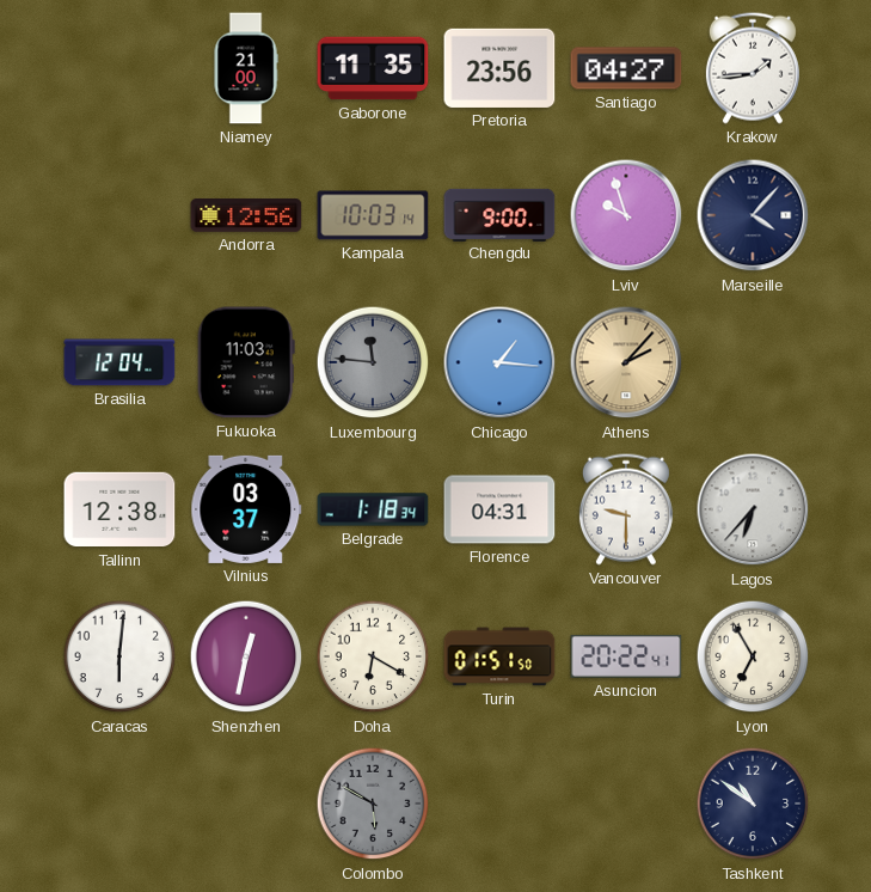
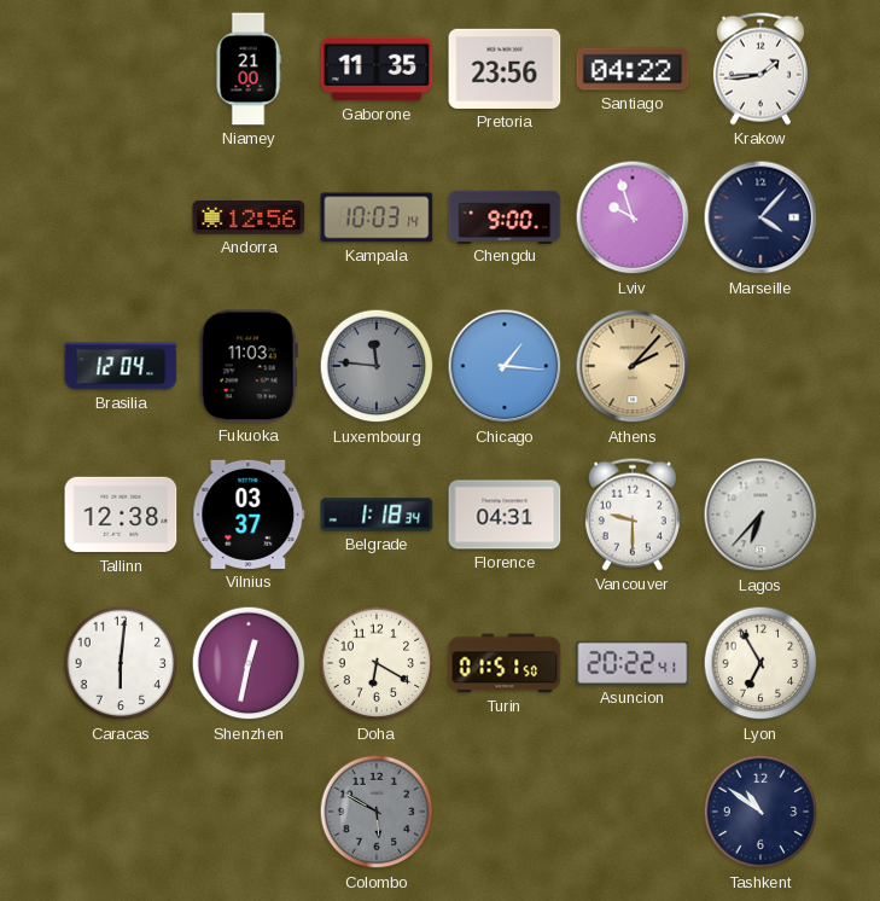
Santiago: 04:27 -> 04:22 (633, 69)
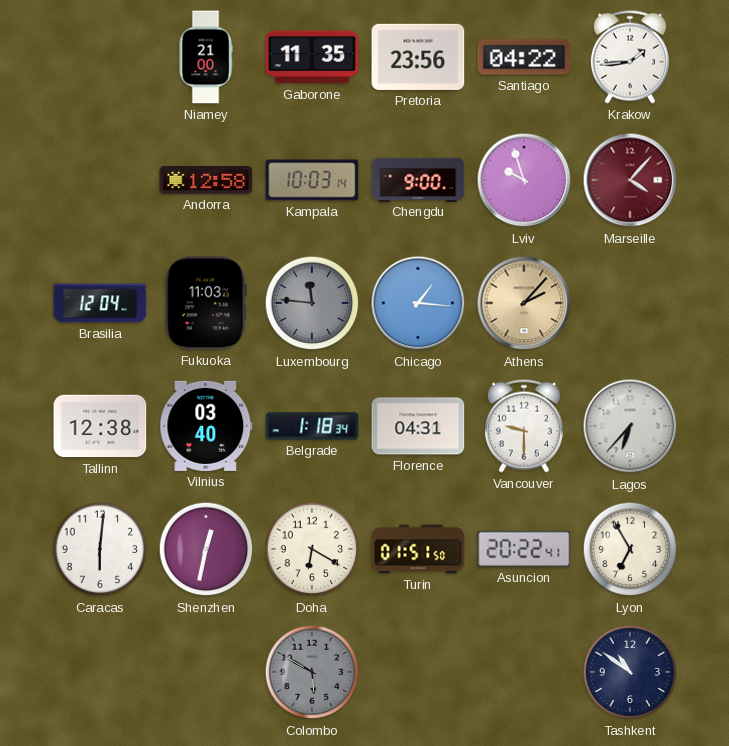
Andorra: 12:56 -> 12:58 (206, 180)
Marseille dial: navy -> burgundy (630, 180)
Vilnius: 03:37 -> 03:40 (206, 426)
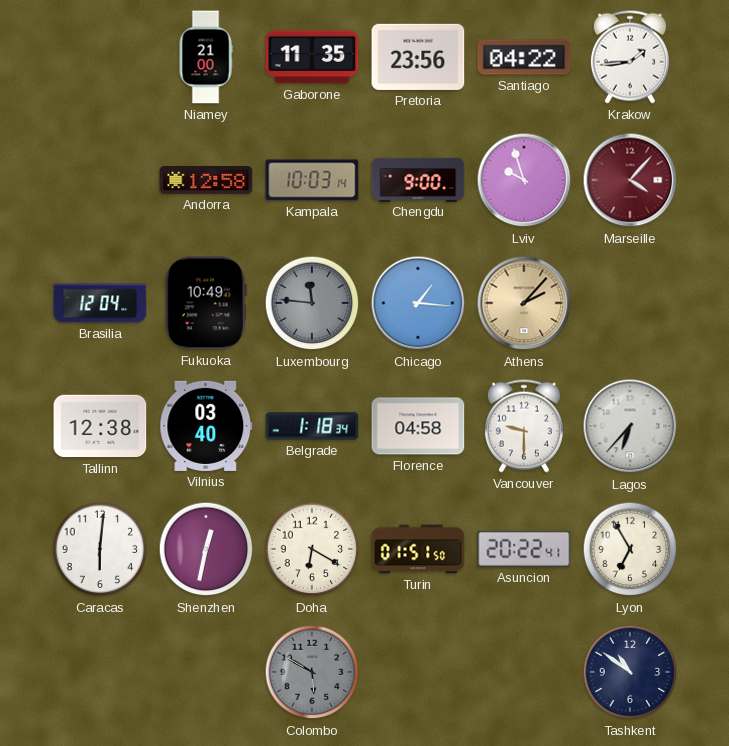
Fukuoka: 11:03 -> 10:49 (206, 303)
Florence: 04:31 -> 04:58 (418, 426)
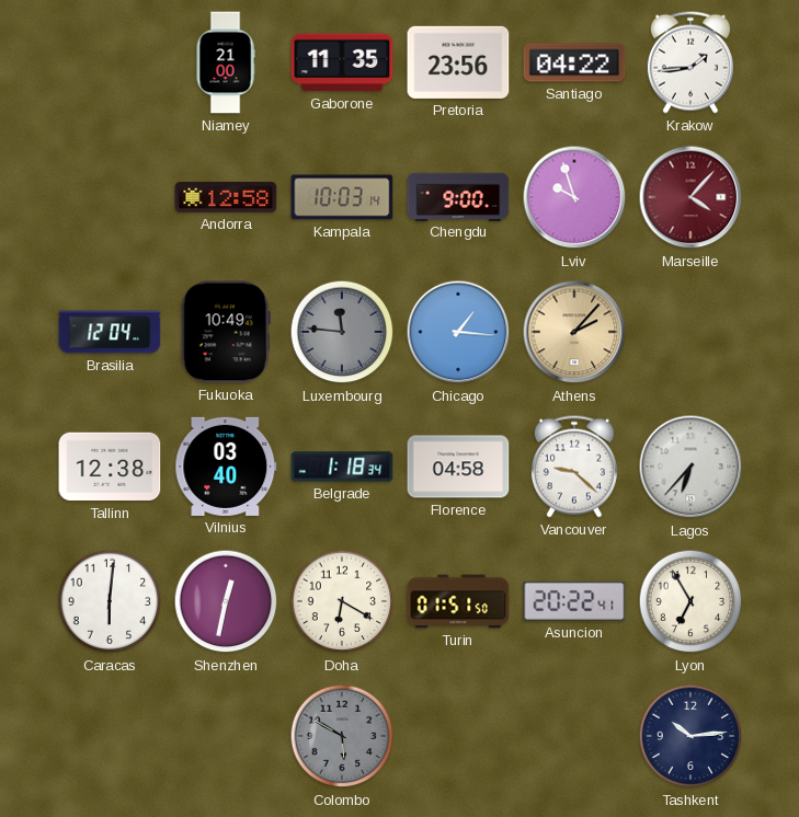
Vancouver: 9:30 -> 9:22 (574, 467)
Tashkent: 10:51 -> 10:14 (690, 736)
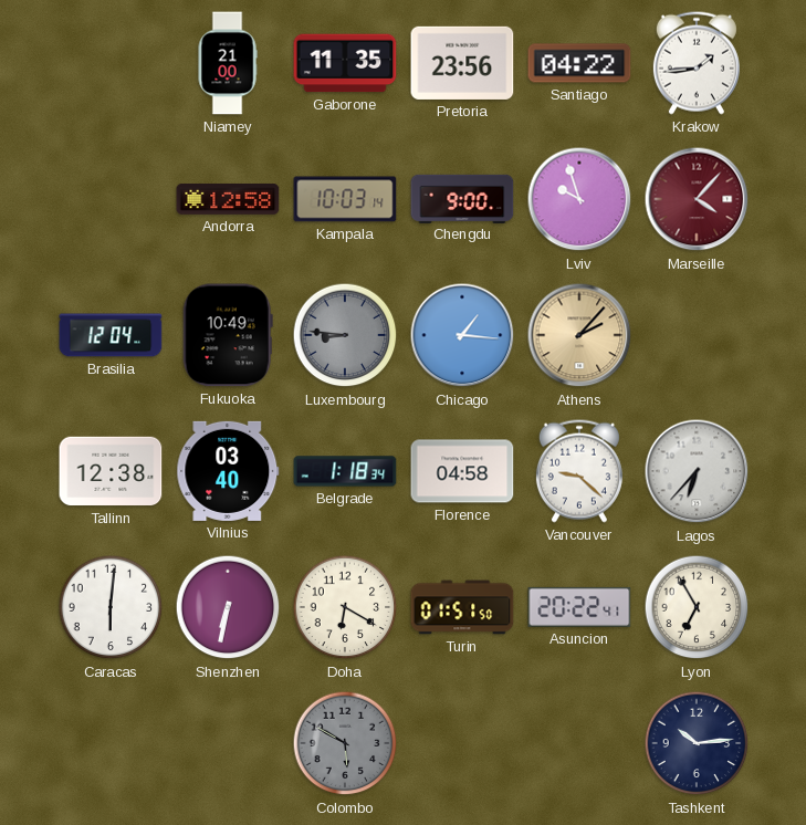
Luxembourg: 11:46 -> 8:46 (345, 335)
Shenzhen: 12:32 -> 6:32 (228, 607)
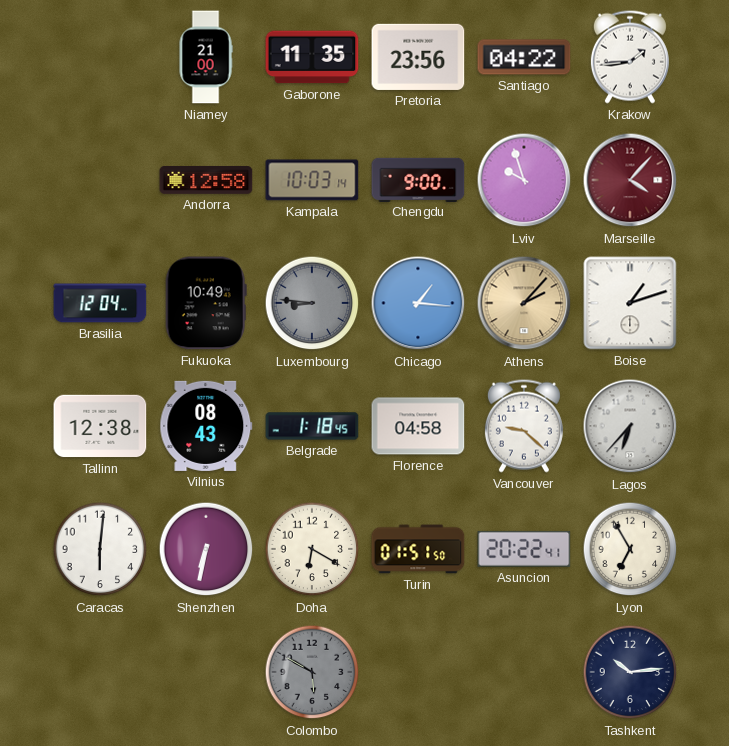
Boise: none -> 1:12 (630, 303)
Vilnius: 03:40 -> 08:43 (206, 426)
Belgrade: 1:18:34 -> 1:18:45 (312, 426)
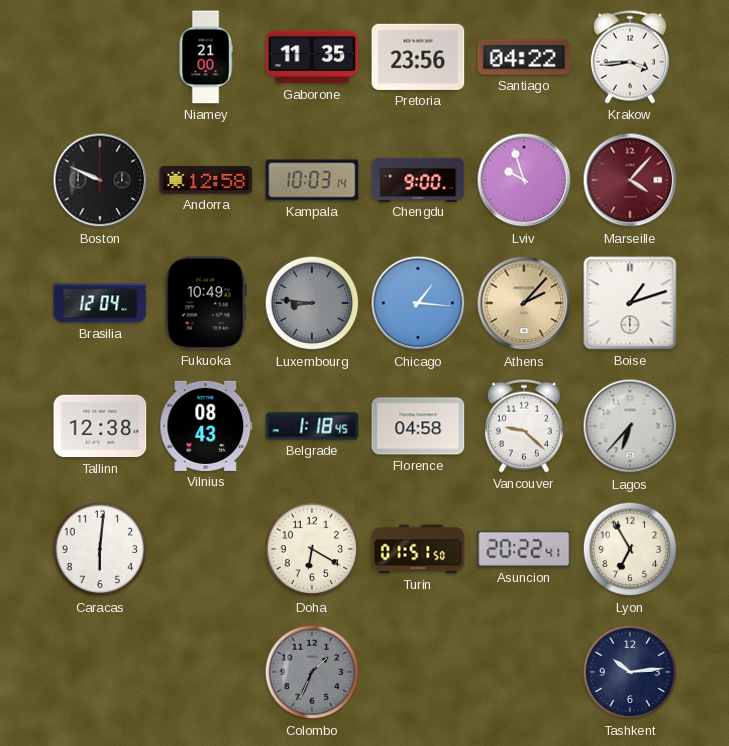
Krakow: 1:44 -> 3:44 (630, 57)
Boston: none -> 9:49 (100, 180)
Shenzhen: 6:32 -> none (206, 549)
Colombo: 5:50 -> 1:34 (312, 672)
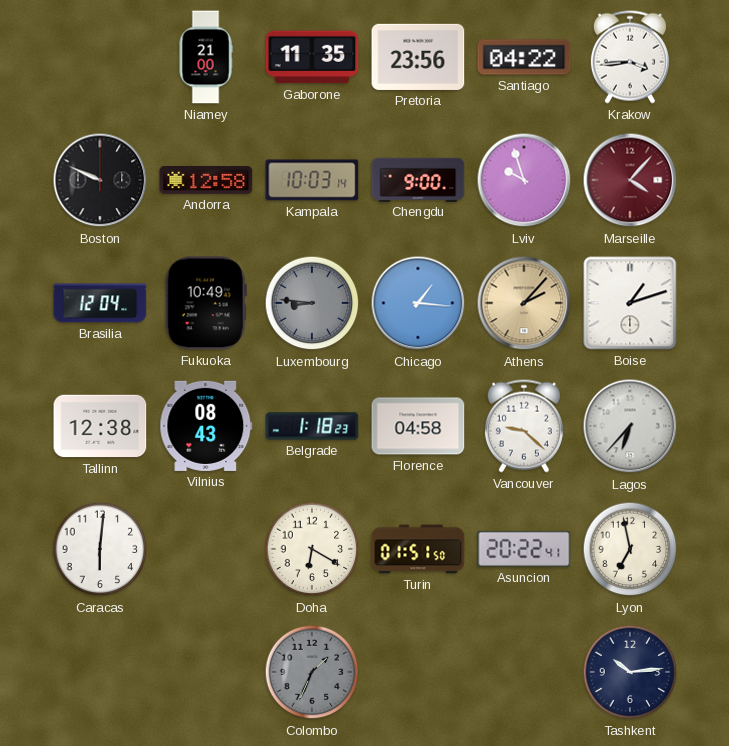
Belgrade: 1:18:45 -> 1:18:23 (312, 426)
Lyon: 6:55 -> 6:58 (630, 549)
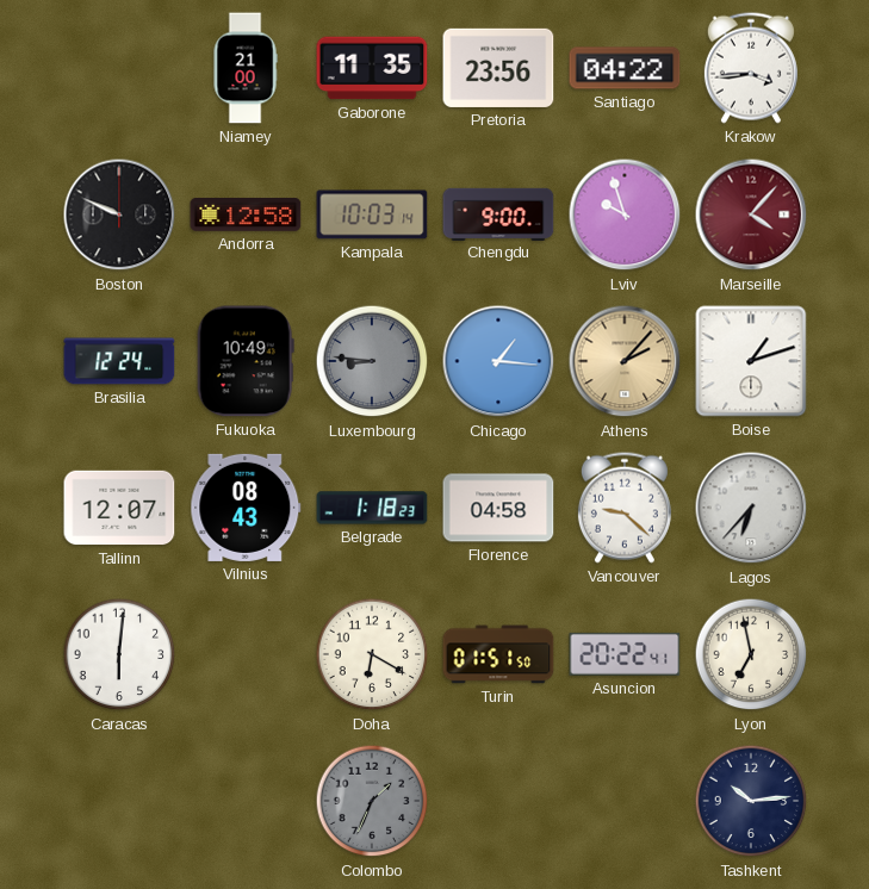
Brasilia: 12:04 -> 12:24 (119, 361)
Tallinn: 12:38 -> 12:07 (119, 508)
